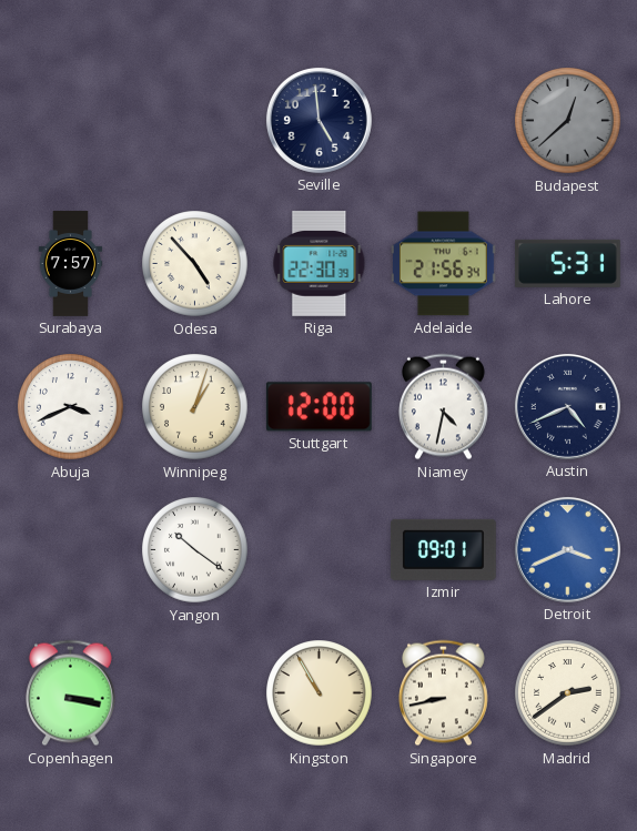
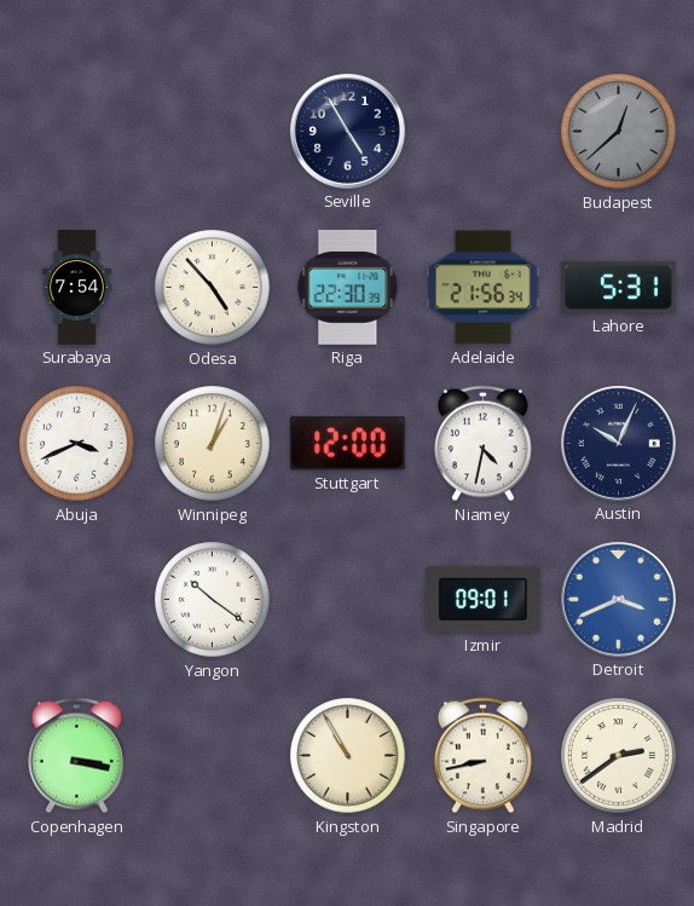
Seville: 4:59 -> 4:55 (347, 131)
Surabaya: 7:57 -> 7:54 (77, 288)
Austin: 4:41 -> 10:04 (618, 443)
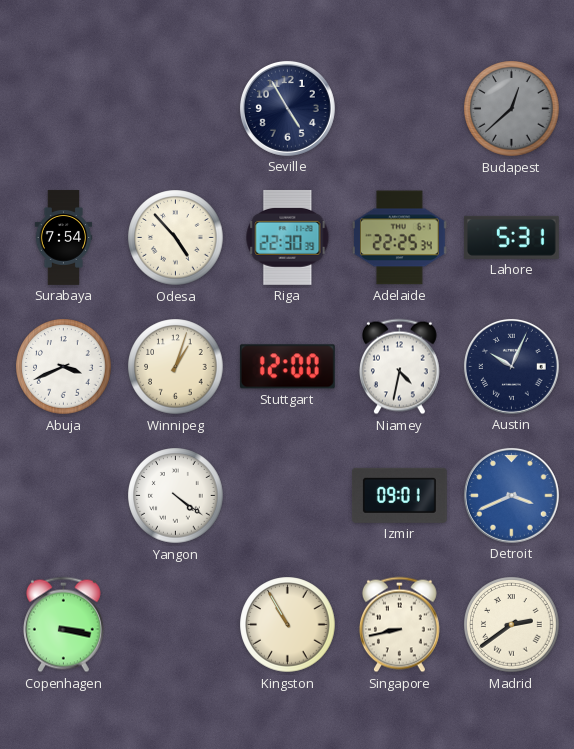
Adelaide: 21:56 -> 22:25 (399, 238)
Yangon: 10:21 -> 4:21 (176, 496)
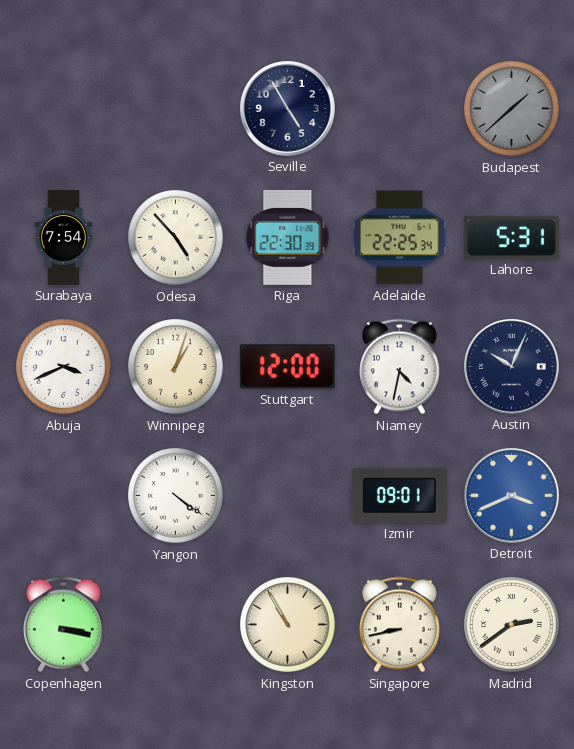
Budapest: 12:38 -> 1:38 (512, 109)
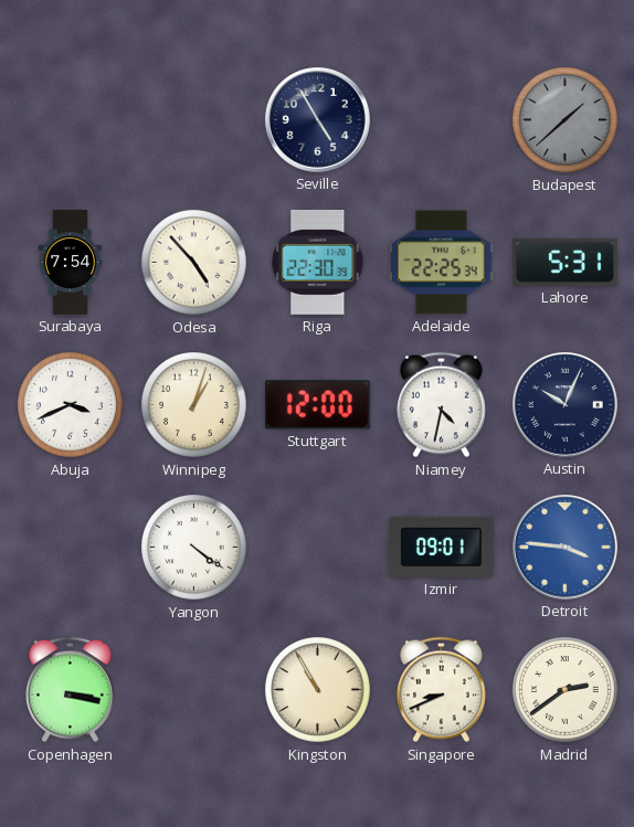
Detroit: 3:41 -> 3:46 (564, 547)
Singapore: 8:43 -> 8:41 (441, 690)
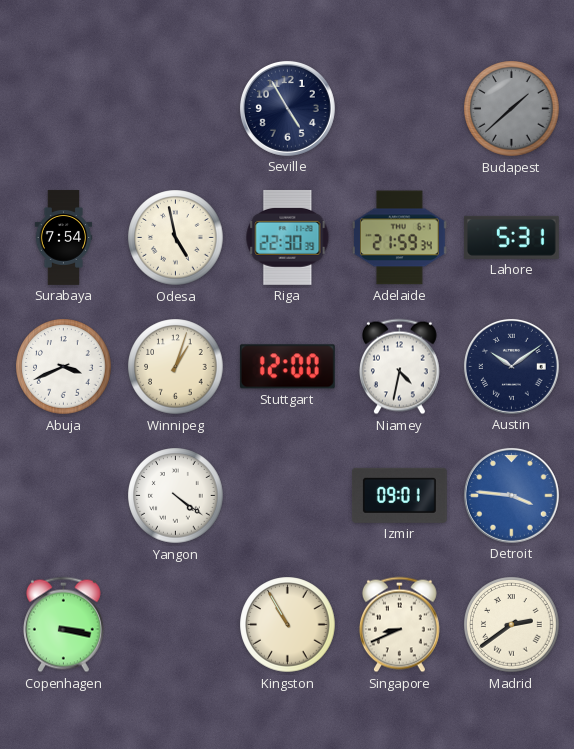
Odesa: 4:53 -> 4:58 (176, 238)
Adelaide: 22:25 -> 21:59 (399, 238)
Austin: 10:04 -> 10:09 (511, 366)
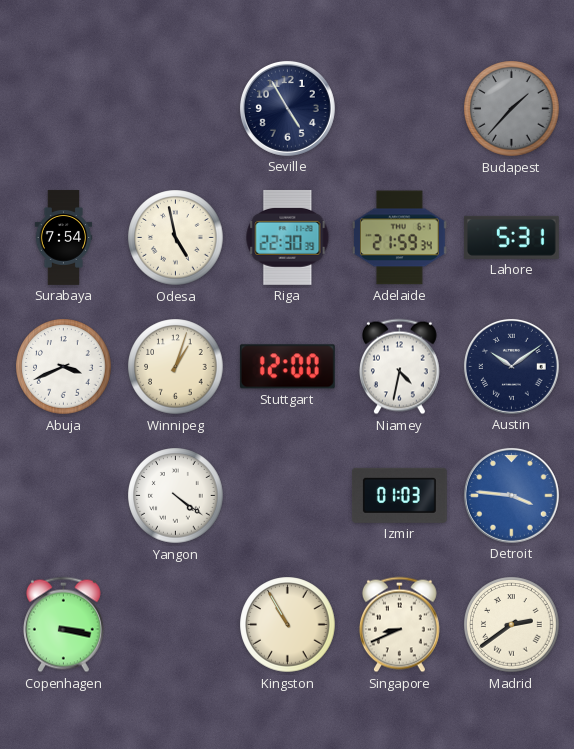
Budapest: 1:38 -> 1:37 (512, 109)
Izmir: 09:01 -> 01:03 (399, 495)
